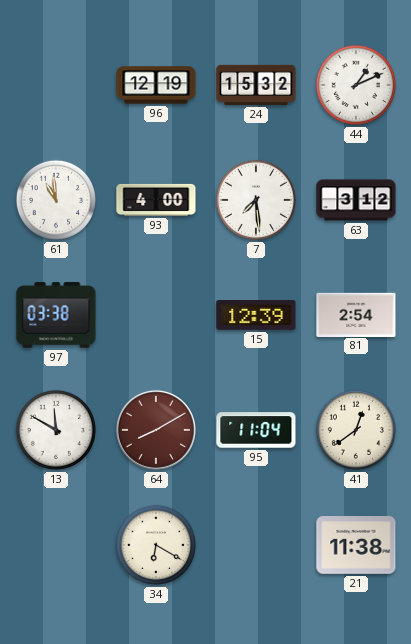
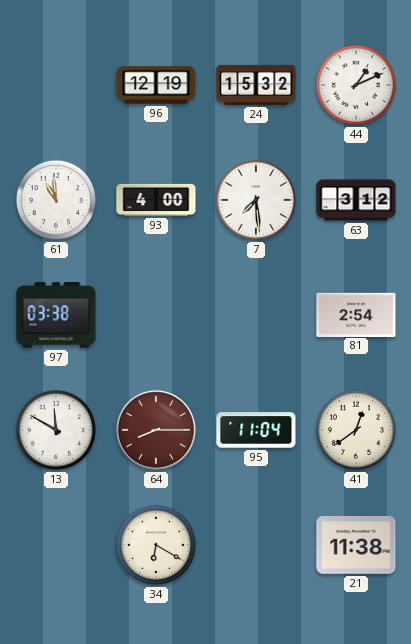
15: 12:39 -> none (256, 316)
64: 8:10 -> 8:15 (156, 430)
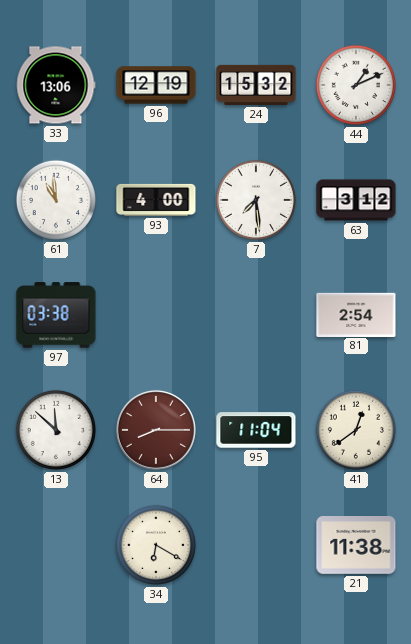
33: none -> 13:06 (56, 85)
13: 11:50 -> 11:52 (56, 430)
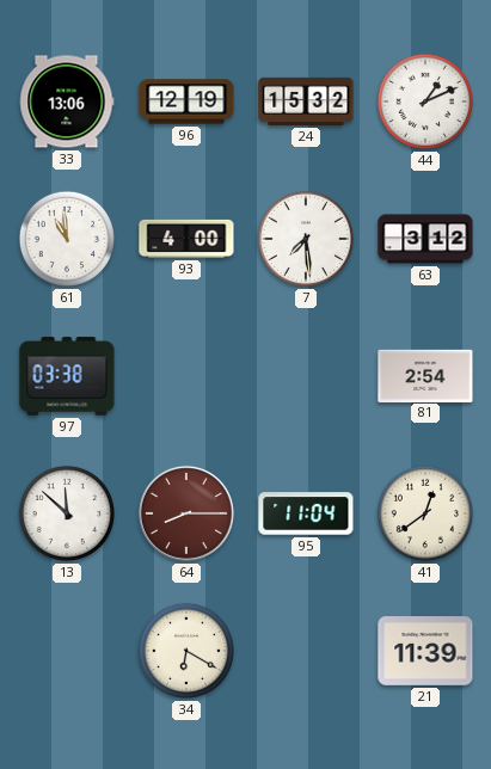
21: 11:38 -> 11:39 (425, 652)
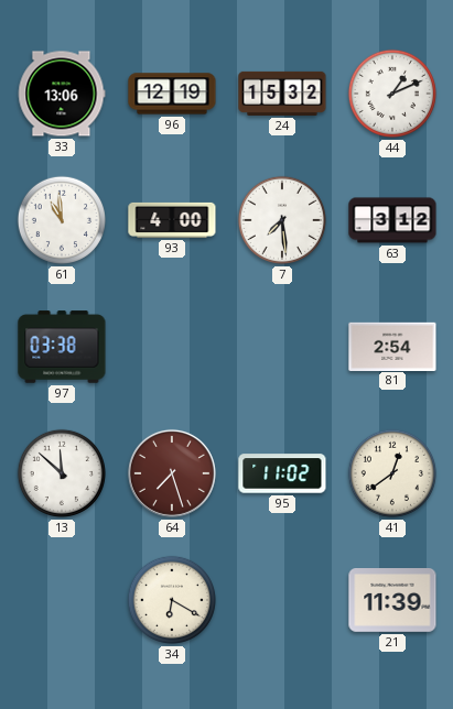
64: 8:15 -> 7:27 (172, 473)
95: 11:04 -> 11:02 (282, 473)
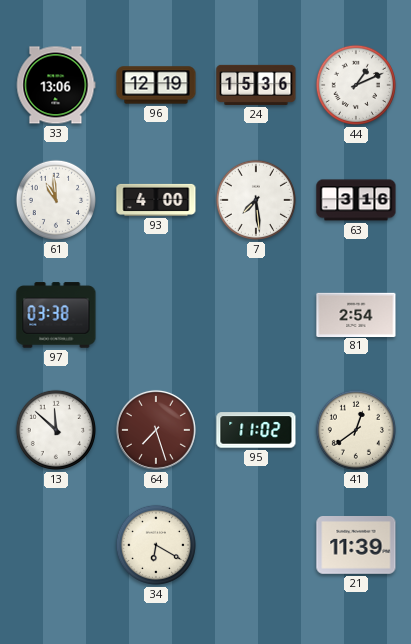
24: 15:32 -> 15:36 (256, 85)
63: 3:12 -> 3:16 (356, 200)
